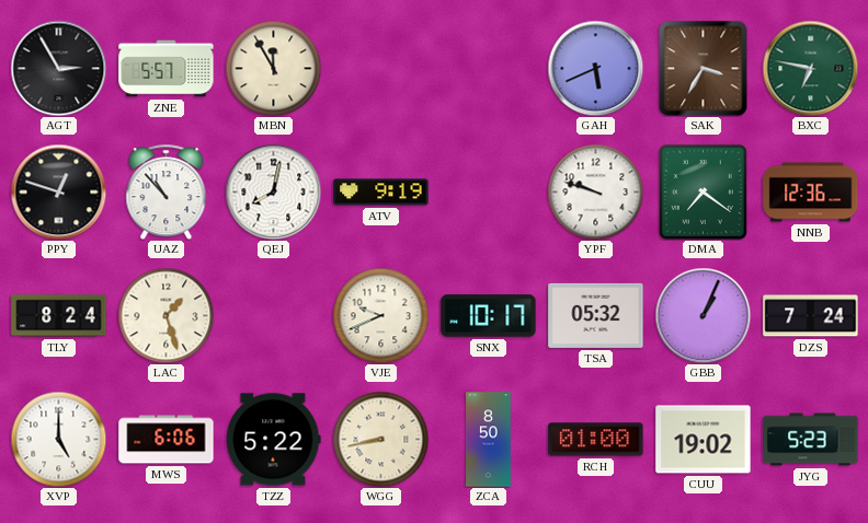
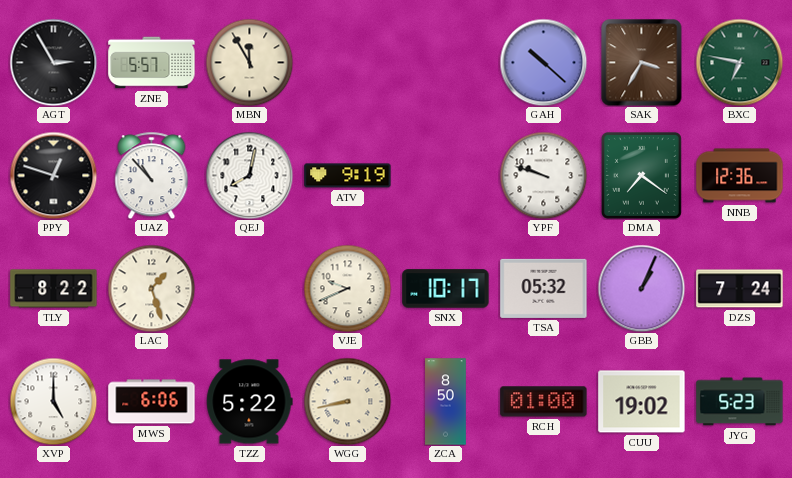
GAH: 5:41 -> 10:22 (543, 62)
TLY: 8:24 -> 8:22 (54, 289)
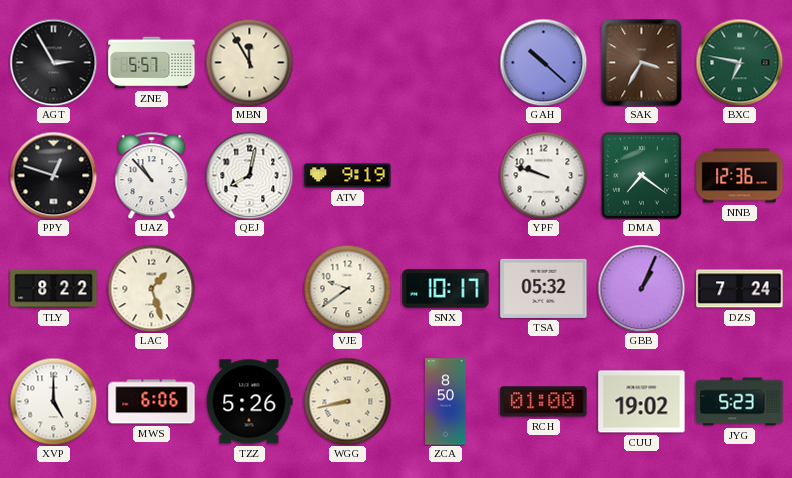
VJE: 9:41 -> 9:39 (347, 288)
TZZ: 5:22 -> 5:26 (250, 402)
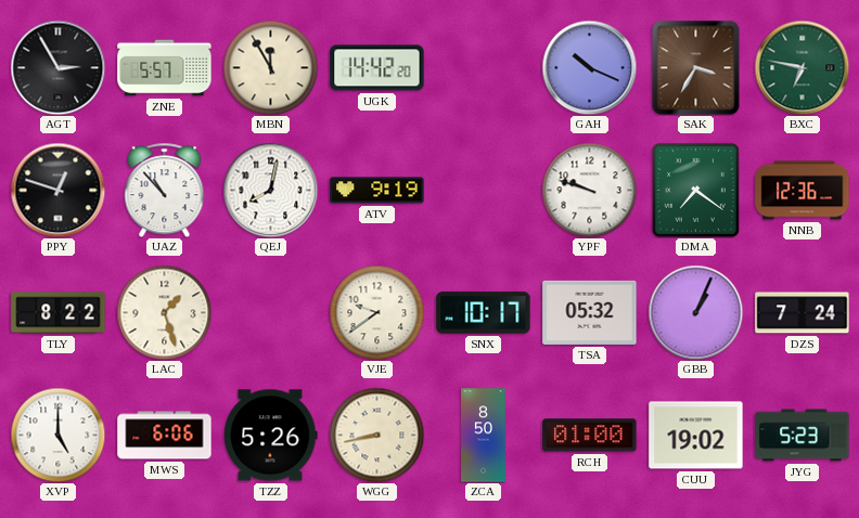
UGK: none -> 14:42 (377, 68)
GAH: 10:22 -> 10:19 (589, 67)
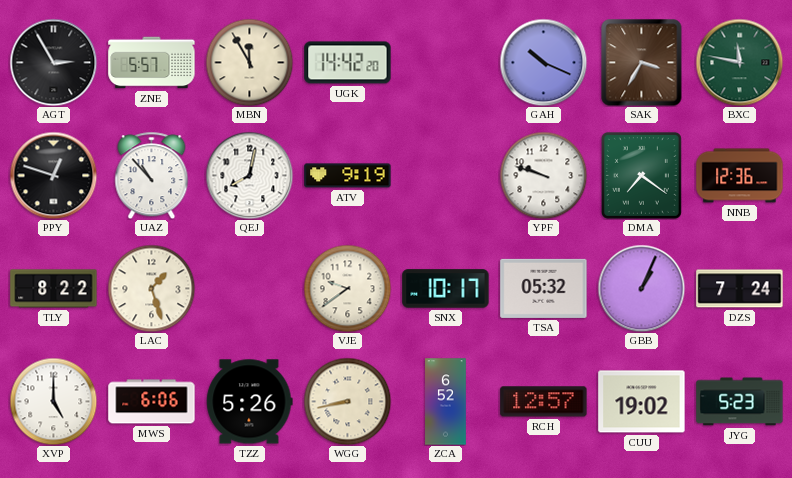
BXC: 6:47 -> 11:47 (739, 62)
ZCA: 8:50 -> 6:52 (446, 402)
RCH: 01:00 -> 12:57 (544, 402)
